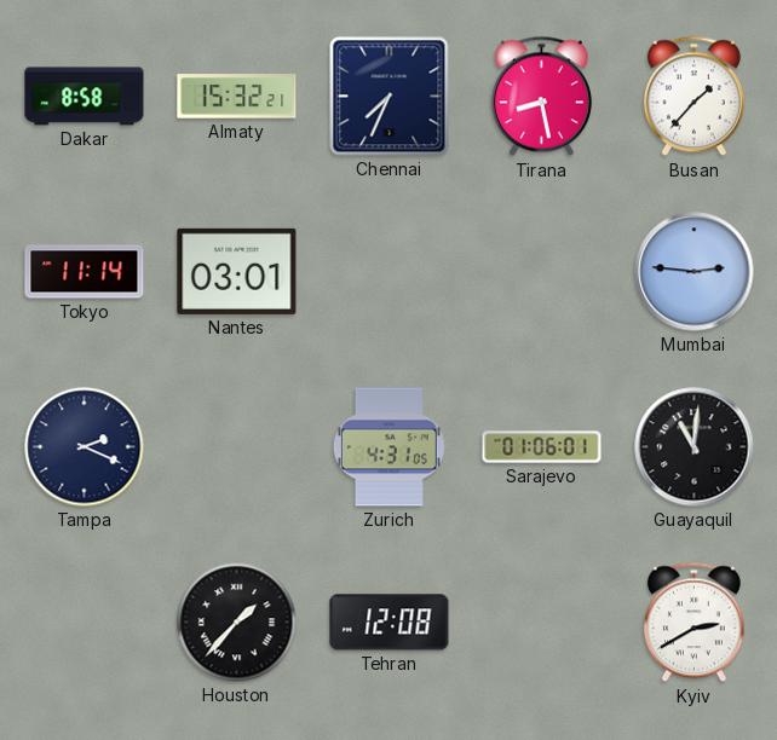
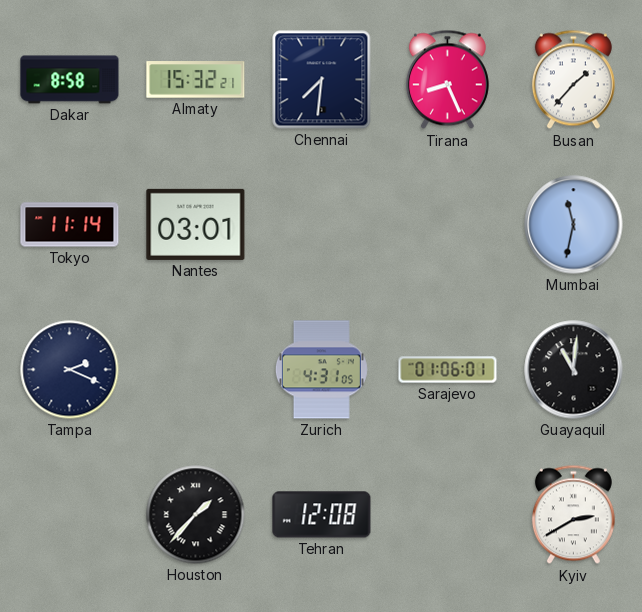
Chennai: 7:34 -> 7:31 (322, 80)
Tirana: 8:28 -> 8:26 (447, 80)
Mumbai: 2:46 -> 11:32 (574, 225)
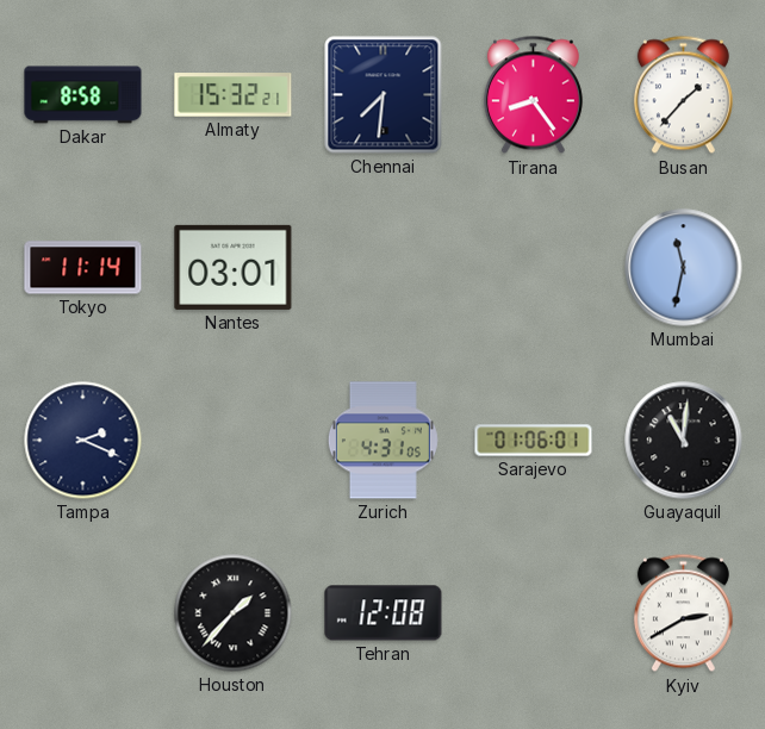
Tirana: 8:26 -> 8:24 (533, 95)
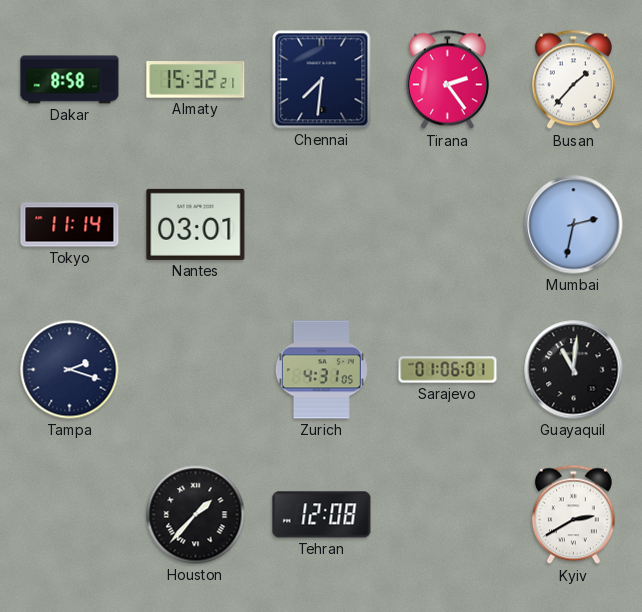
Tirana: 8:24 -> 2:24 (447, 80)
Mumbai: 11:32 -> 2:32 (574, 225)
Tampa: 2:19 -> 2:18 (70, 370)
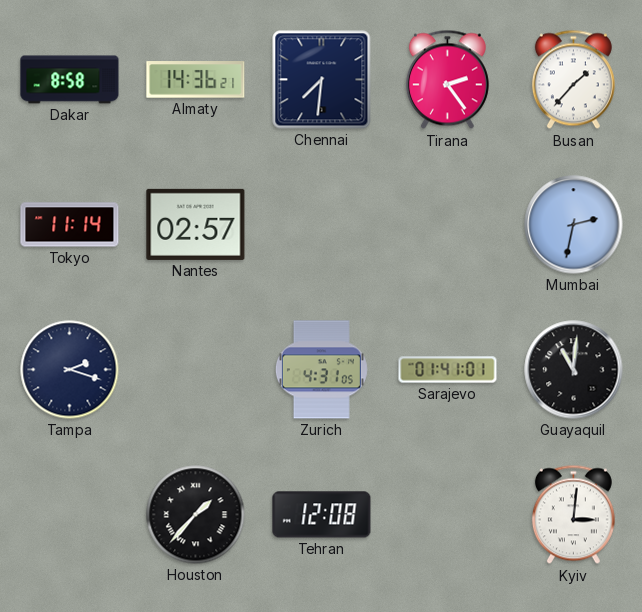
Almaty: 15:32 -> 14:36 (196, 80)
Nantes: 03:01 -> 02:57 (196, 224)
Sarajevo: 01:06 -> 01:41 (448, 370)
Kyiv: 2:40 -> 3:01 (573, 515)
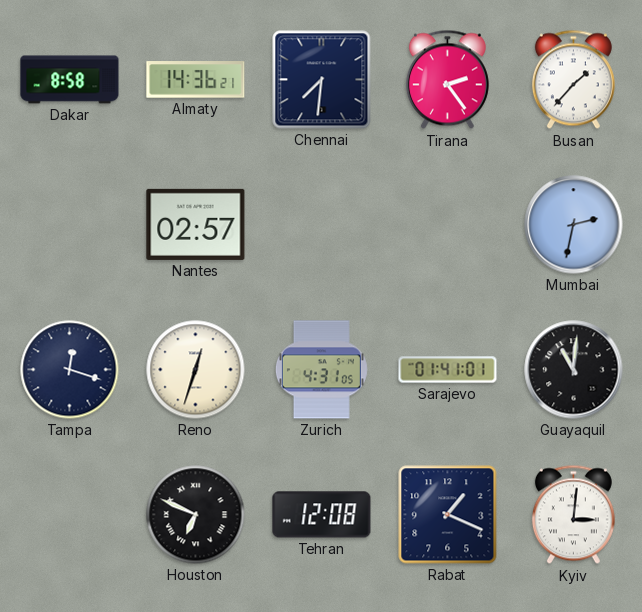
Tokyo: 11:14 -> none (70, 225)
Tampa: 2:18 -> 12:18 (70, 370)
Reno: none -> 12:33 (196, 370)
Houston: 1:37 -> 6:49 (196, 515)
Rabat: none -> 1:19 (448, 515)
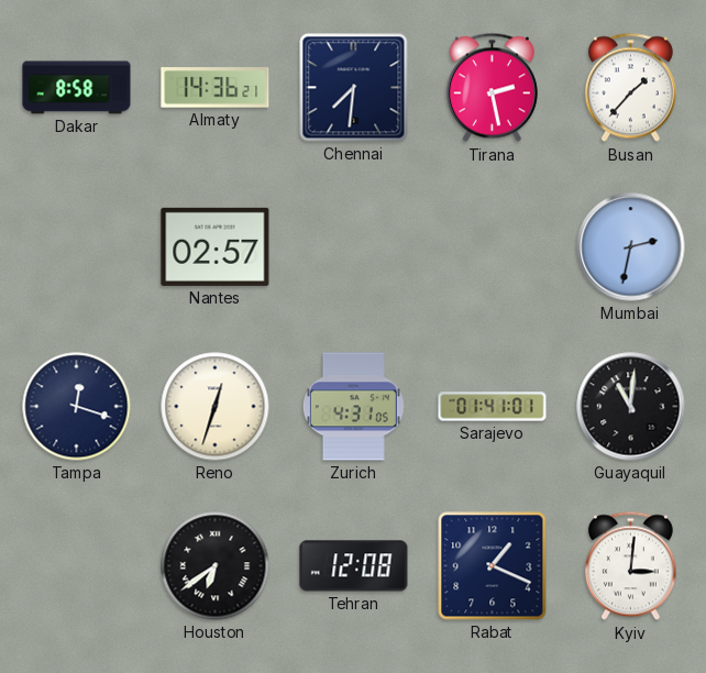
Tirana: 2:24 -> 2:28 (492, 88)
Houston: 6:49 -> 6:39 (216, 566)
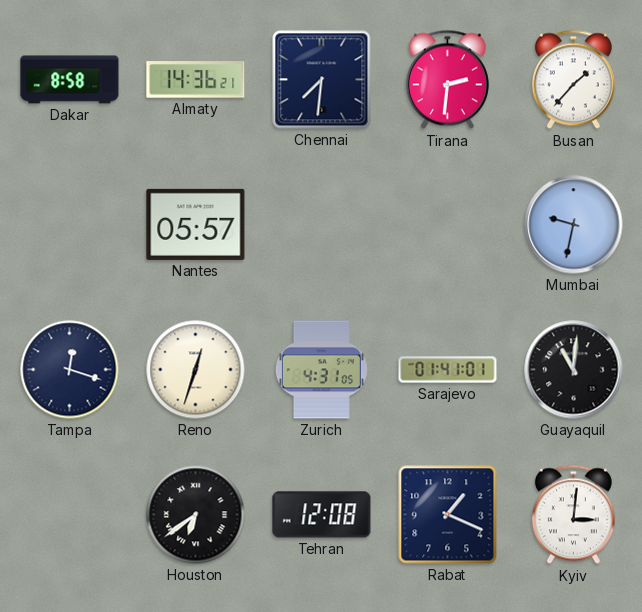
Tirana: 2:28 -> 2:31 (447, 80)
Nantes: 02:57 -> 05:57 (196, 224)
Mumbai: 2:32 -> 9:32 (574, 225)
